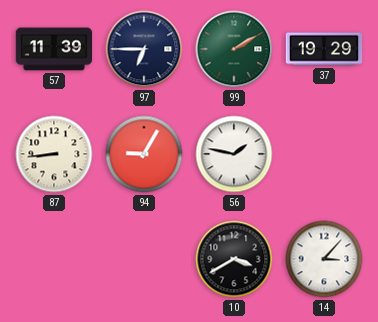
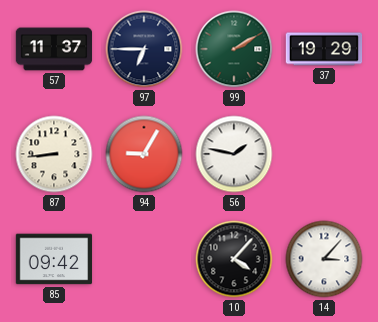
57: 11:39 -> 11:37 (54, 49)
85: none -> 09:42 (54, 259)
10: 3:40 -> 4:07 (234, 259)
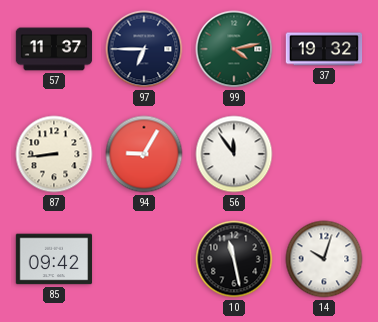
99: 2:10 -> 4:13 (234, 49)
37: 19:29 -> 19:32 (324, 49)
56: 1:47 -> 11:54 (234, 154)
10: 4:07 -> 11:28 (234, 259)
14: 3:07 -> 10:03 (324, 259)
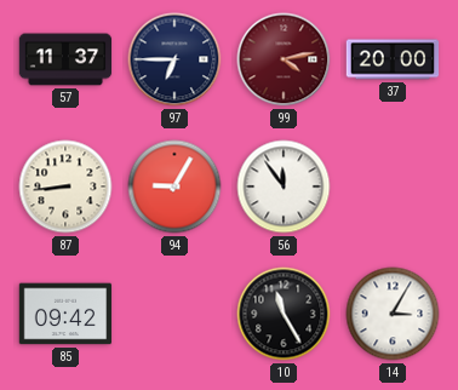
99 dial: green -> burgundy (284, 59)
37: 19:32 -> 20:00 (393, 59)
10: 11:28 -> 11:25 (284, 314)
14: 10:03 -> 3:05 (393, 314)
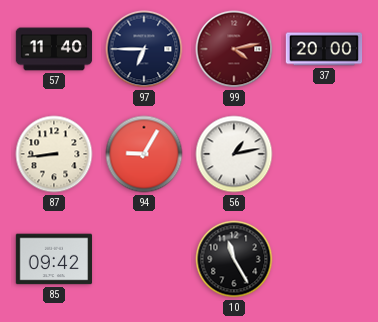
57: 11:37 -> 11:40 (54, 49)
56: 11:54 -> 1:13 (234, 154)
14: 3:05 -> none (393, 314)
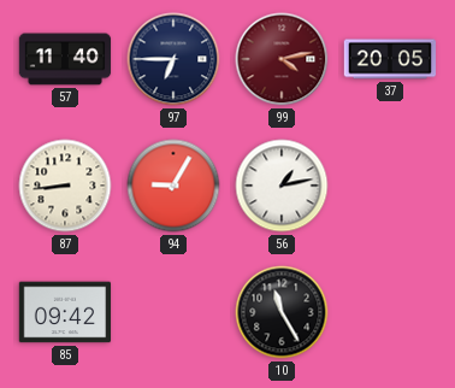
37: 20:00 -> 20:05 (390, 59)
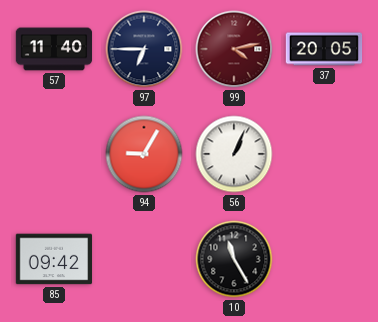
87: 8:44 -> none (65, 186)
56: 1:13 -> 1:04 (234, 154)
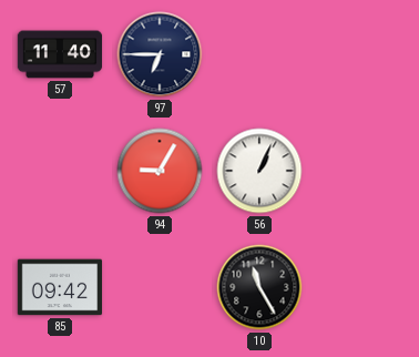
99: 4:13 -> none (234, 49)
37: 20:05 -> none (324, 49)
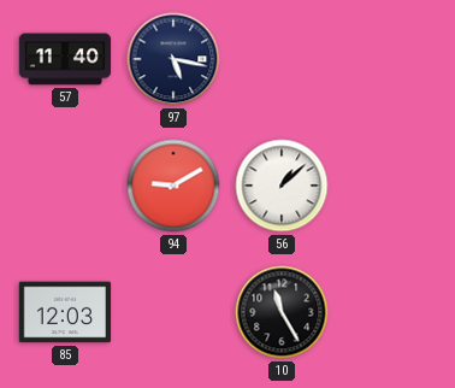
97: 6:45 -> 5:17 (173, 59)
94: 9:05 -> 9:10 (173, 186)
56: 1:04 -> 1:08 (282, 186)
85: 09:42 -> 12:03 (65, 312)
